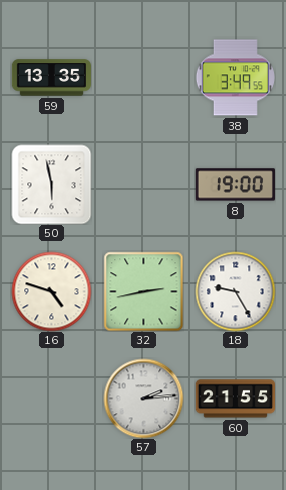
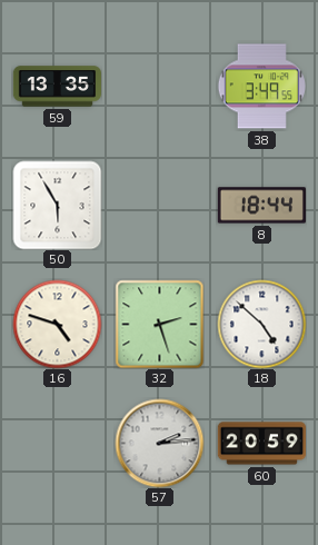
50: 5:58 -> 5:55 (57, 205)
8: 19:00 -> 18:44 (261, 206)
32: 2:43 -> 2:27 (159, 324)
18: 9:25 -> 4:52 (261, 324)
60: 21:55 -> 20:59 (261, 444)
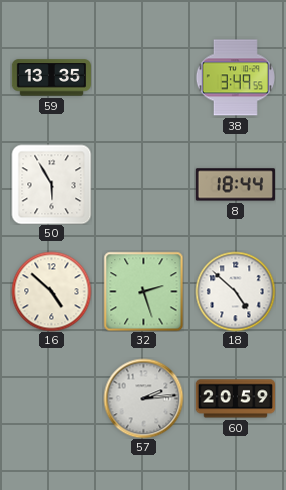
16: 4:48 -> 4:52 (51, 291)
